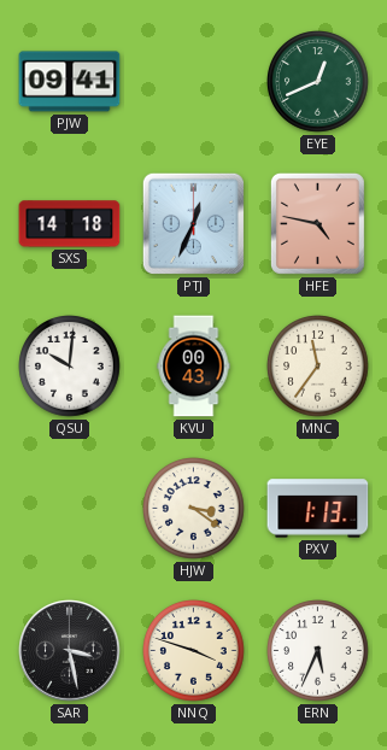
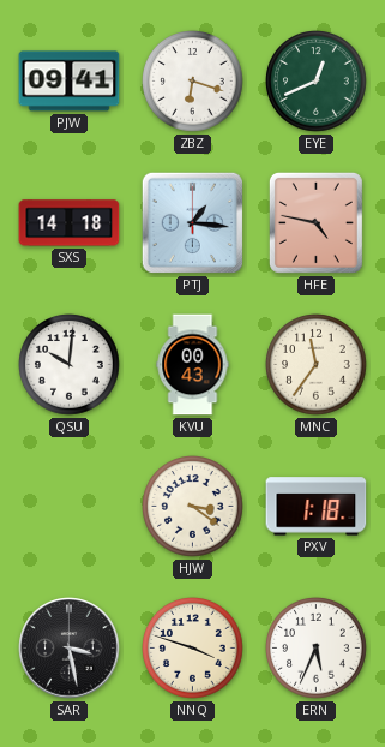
ZBZ: none -> 6:18 (193, 82)
PTJ: 12:34 -> 1:16 (192, 222)
PXV: 1:13 -> 1:18 (317, 507)
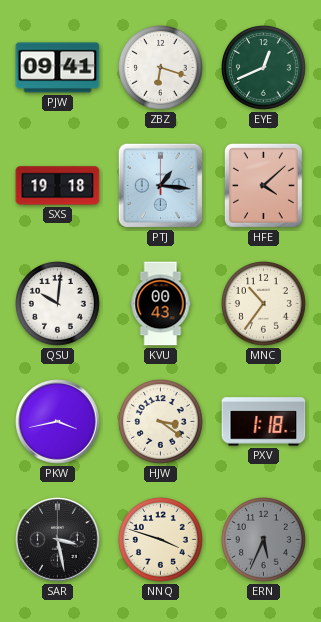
SXS: 14:18 -> 19:18 (58, 186)
HFE: 4:47 -> 4:08 (263, 185)
MNC: 11:36 -> 10:36 (264, 304)
PKW: none -> 3:43 (58, 422)
ERN dial: white -> grey (264, 540)
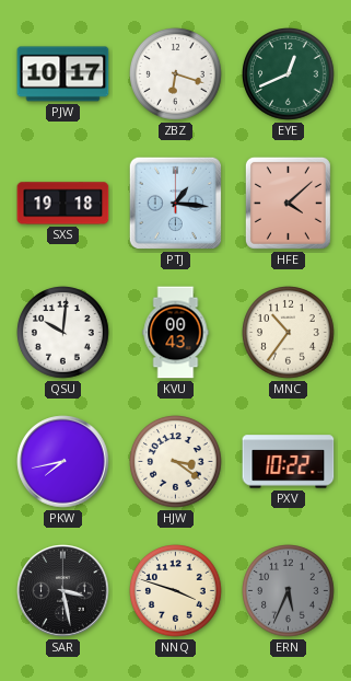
PJW: 09:41 -> 10:17 (63, 74)
PKW: 3:43 -> 7:43 (63, 462)
PXV: 1:18 -> 10:22 (289, 462)
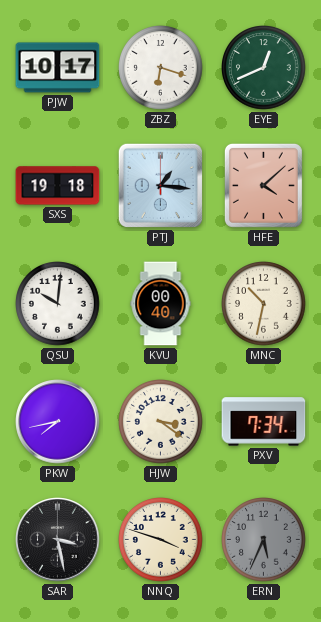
KVU: 00:43 -> 00:40 (161, 304)
MNC: 10:36 -> 10:32 (264, 304)
PXV: 10:22 -> 7:34 (264, 422)
